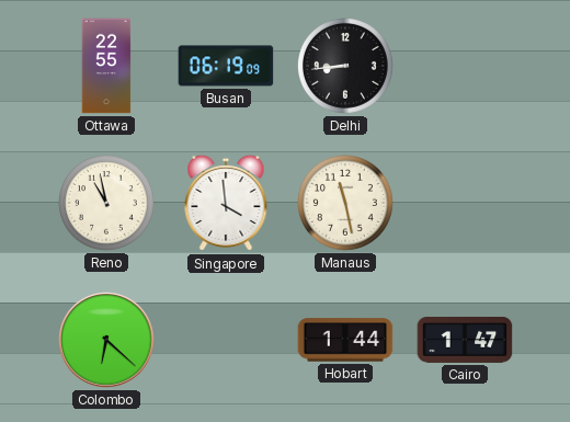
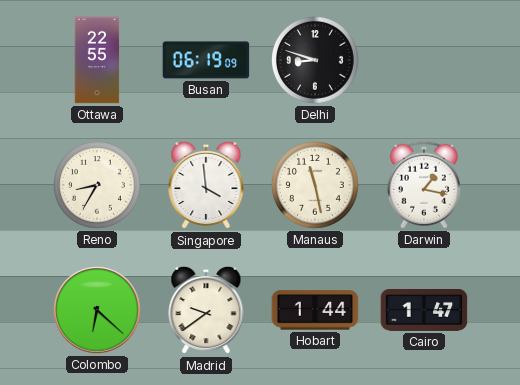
Delhi: 8:44 -> 8:48 (316, 61)
Reno: 10:58 -> 8:35 (98, 186)
Darwin: none -> 1:17 (424, 185)
Madrid: none -> 9:39 (206, 310)
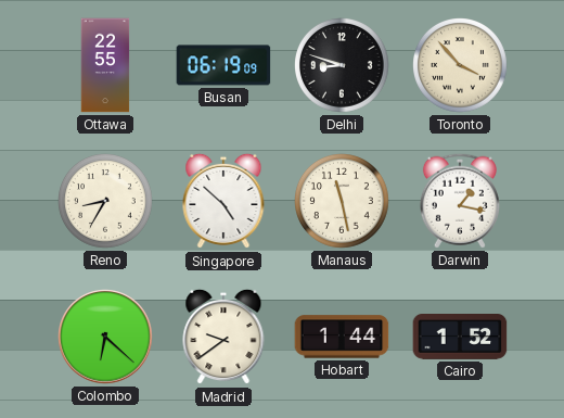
Toronto: none -> 3:53 (461, 66)
Singapore: 3:59 -> 4:52 (223, 201)
Cairo: 1:47 -> 1:52 (460, 338)
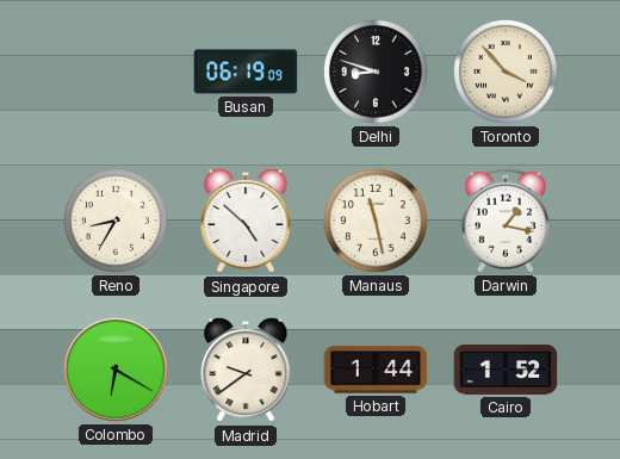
Ottawa: 22:55 -> none (105, 65)
Colombo: 6:22 -> 6:20 (116, 370)
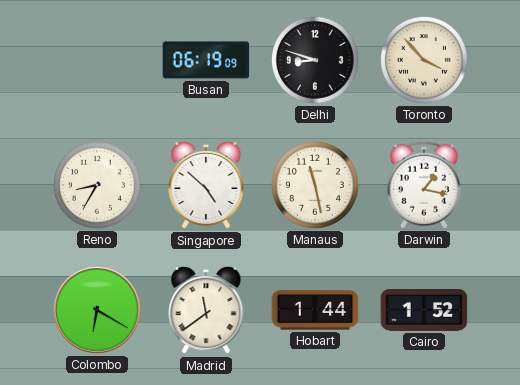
Madrid: 9:39 -> 11:39 (206, 310)
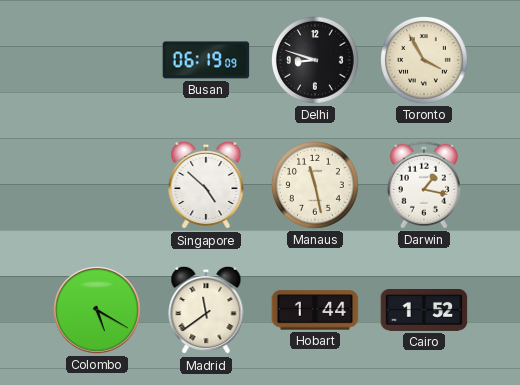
Toronto: 3:53 -> 3:55 (425, 61)
Reno: 8:35 -> none (98, 186)
Colombo: 6:20 -> 5:20 (97, 310)
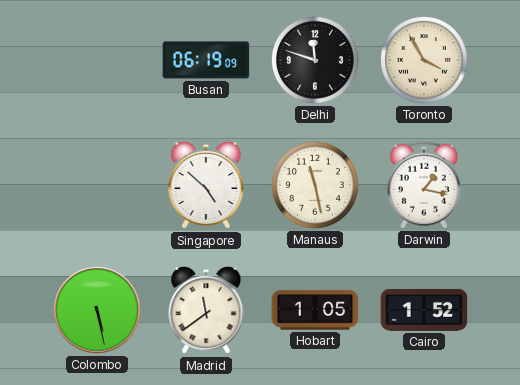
Delhi: 8:48 -> 11:48 (316, 61)
Colombo: 5:20 -> 5:28 (97, 310)
Hobart: 1:44 -> 1:05 (315, 310)
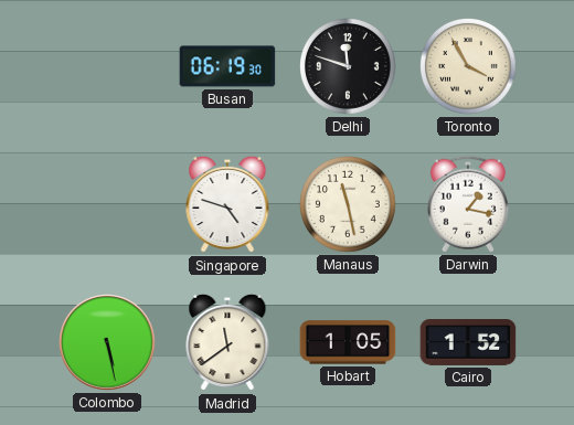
Busan: 06:19:09 -> 06:19:30 (227, 66)
Singapore: 4:52 -> 4:48 (227, 204)
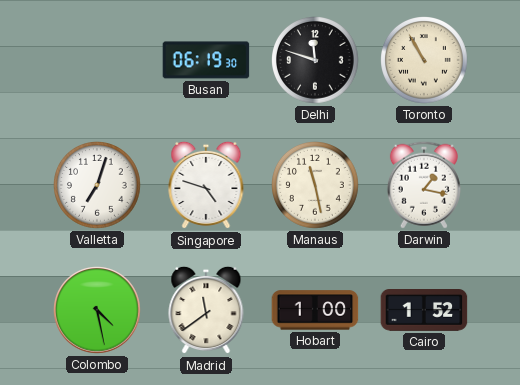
Toronto: 3:55 -> 10:55 (425, 61)
Valletta: none -> 7:03 (98, 186)
Colombo: 5:28 -> 4:28 (97, 310)
Hobart: 1:05 -> 1:00 (315, 310)
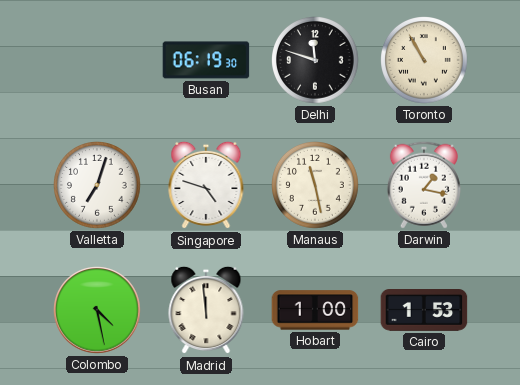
Madrid: 11:39 -> 11:59 (206, 310)
Cairo: 1:52 -> 1:53 (424, 311)
